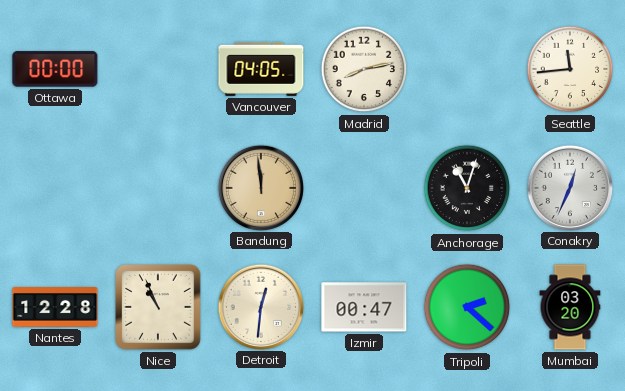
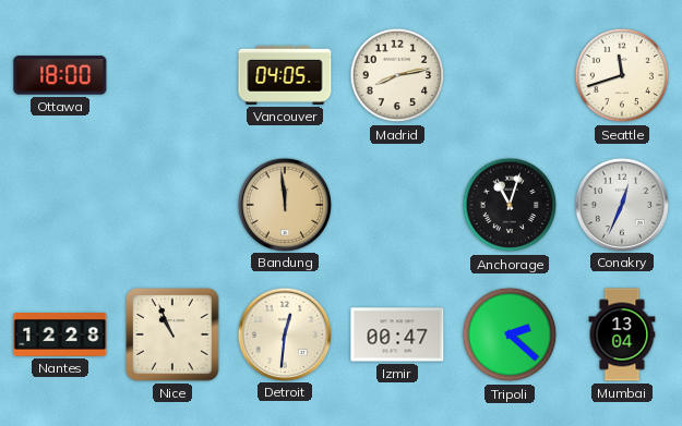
Ottawa: 00:00 -> 18:00 (60, 75)
Seattle: 11:44 -> 11:42 (622, 75)
Mumbai: 03:20 -> 13:04 (622, 334)
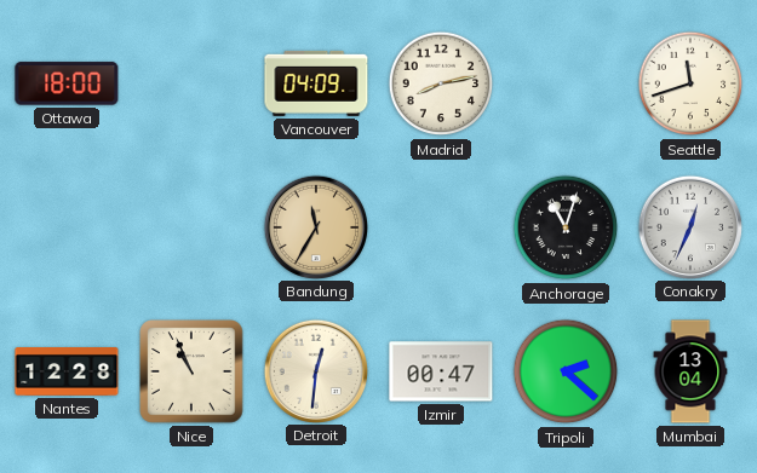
Vancouver: 04:05 -> 04:09 (316, 83)
Bandung: 11:59 -> 11:35 (315, 226)
